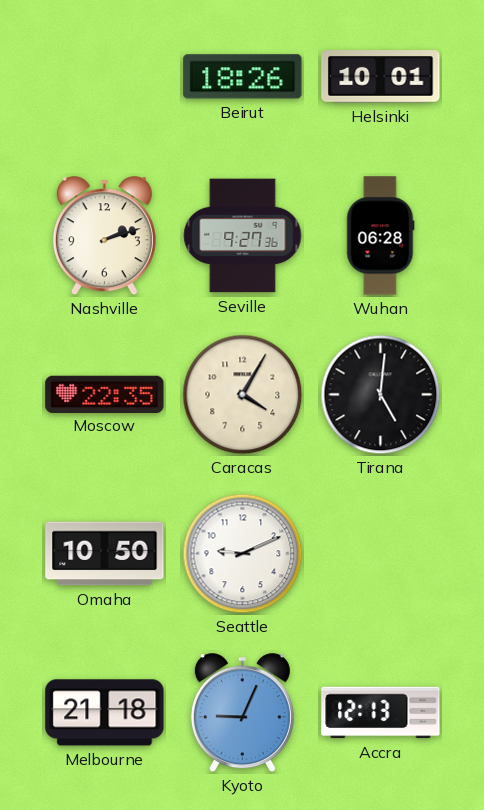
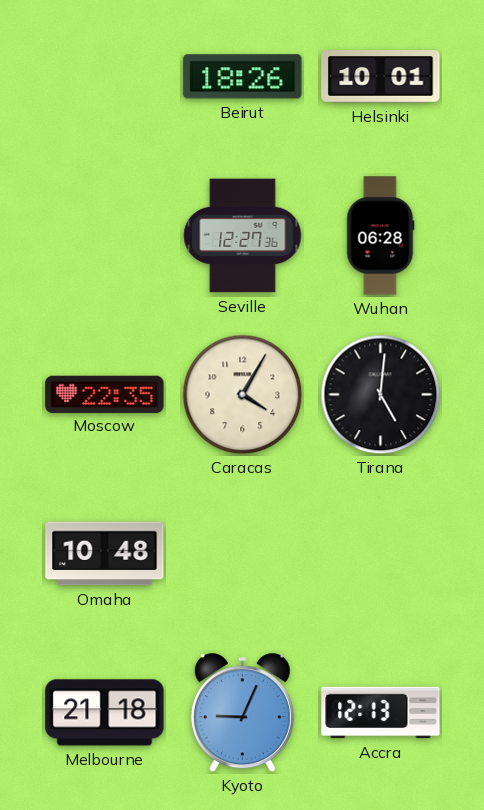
Nashville: 2:12 -> none (104, 236)
Seville: 9:27 -> 12:27 (243, 236)
Omaha: 10:50 -> 10:48 (105, 554)
Seattle: 9:11 -> none (243, 554)
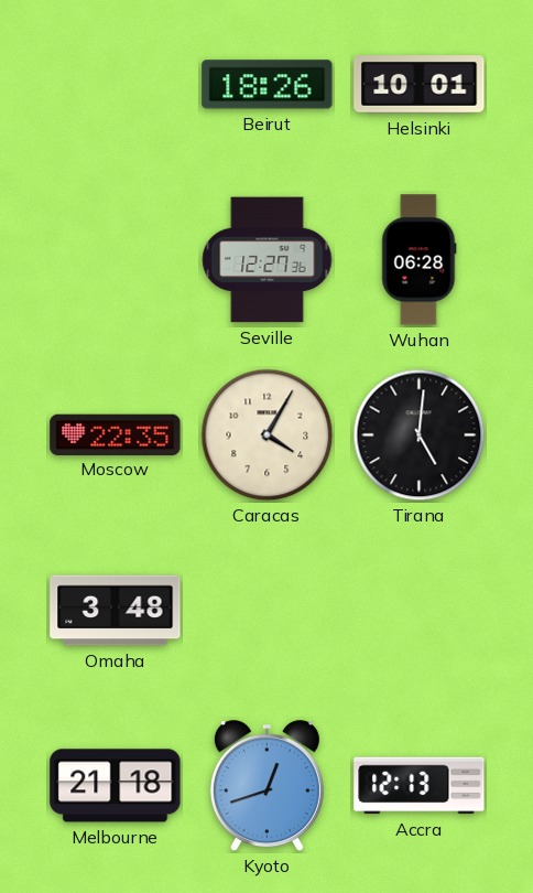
Omaha: 10:48 -> 3:48 (116, 611)
Kyoto: 9:04 -> 12:42 (266, 786)
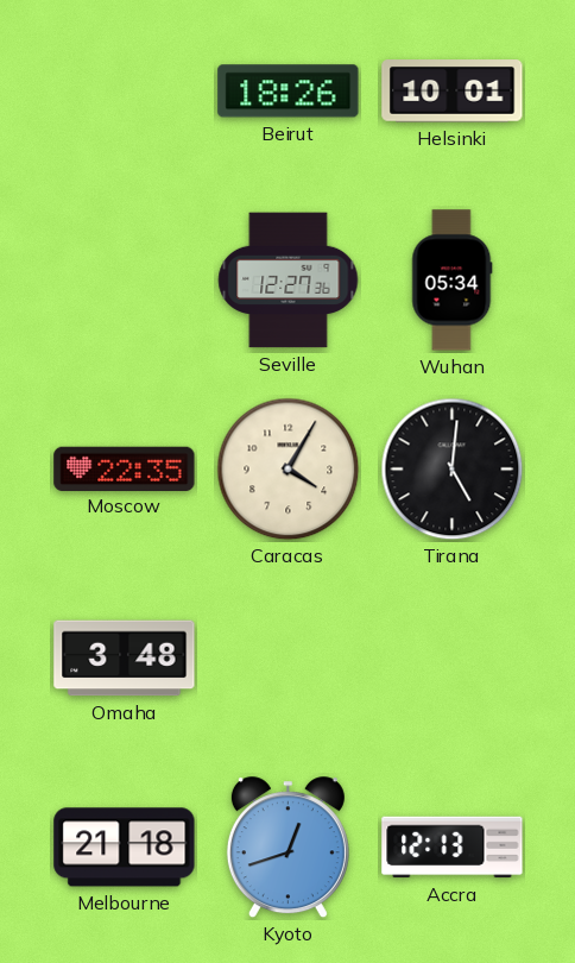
Wuhan: 06:28 -> 05:34 (453, 281)
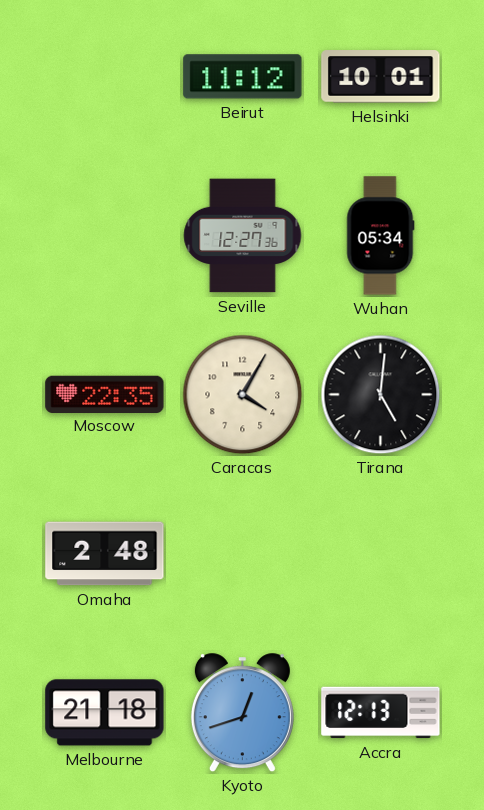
Beirut: 18:26 -> 11:12 (243, 77)
Omaha: 3:48 -> 2:48 (105, 554)
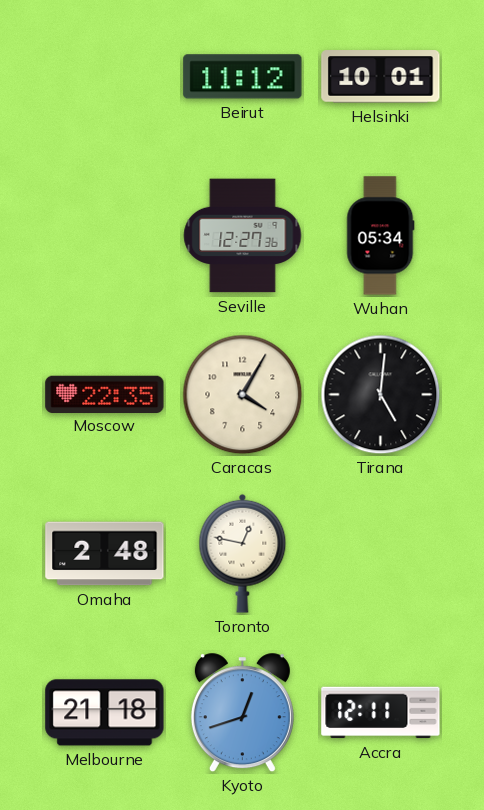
Toronto: none -> 12:47 (243, 553)
Accra: 12:13 -> 12:11 (381, 713)
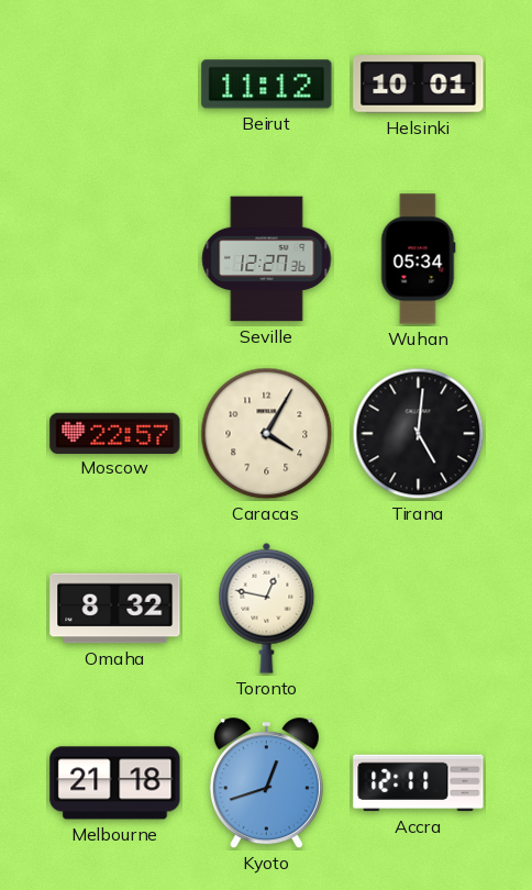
Moscow: 22:35 -> 22:57 (115, 433)
Omaha: 2:48 -> 8:32 (115, 609)
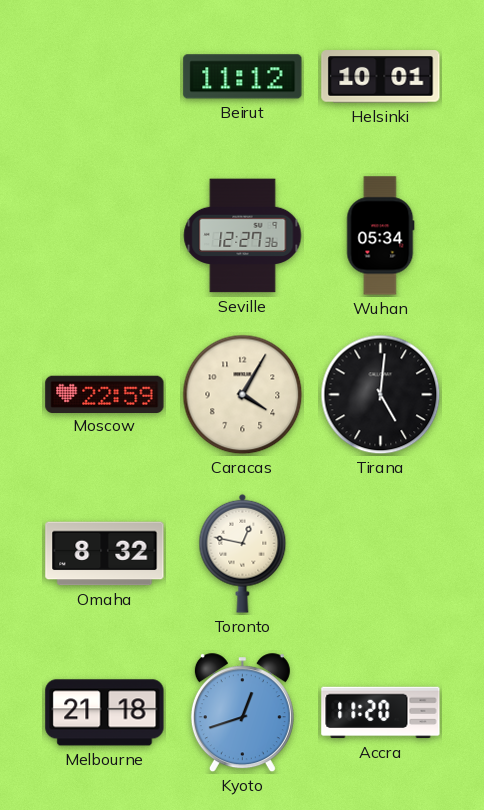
Moscow: 22:57 -> 22:59 (105, 394)
Accra: 12:11 -> 11:20 (381, 713)
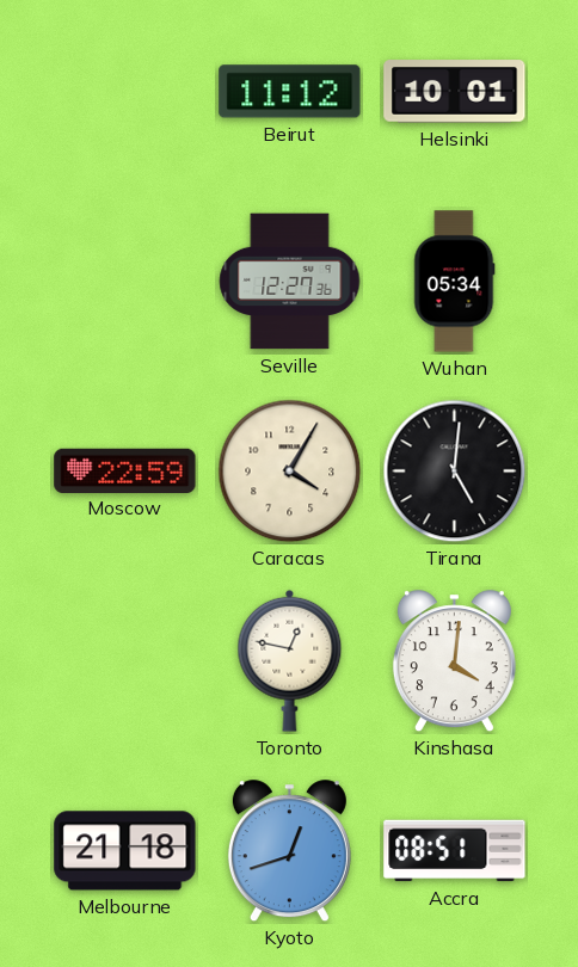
Omaha: 8:32 -> none (105, 554)
Kinshasa: none -> 4:01 (454, 661)
Accra: 11:20 -> 08:51 (455, 851)
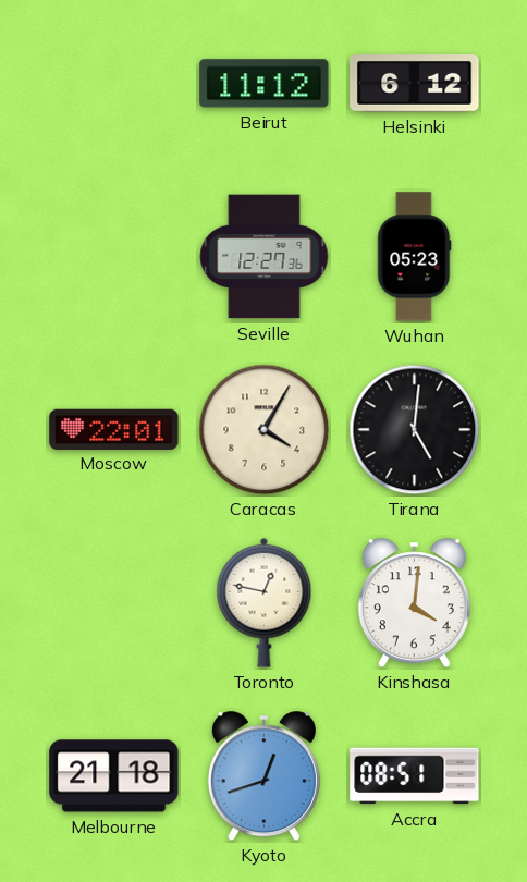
Helsinki: 10:01 -> 6:12 (415, 84)
Wuhan: 05:34 -> 05:23 (415, 257)
Moscow: 22:59 -> 22:01 (114, 429)
